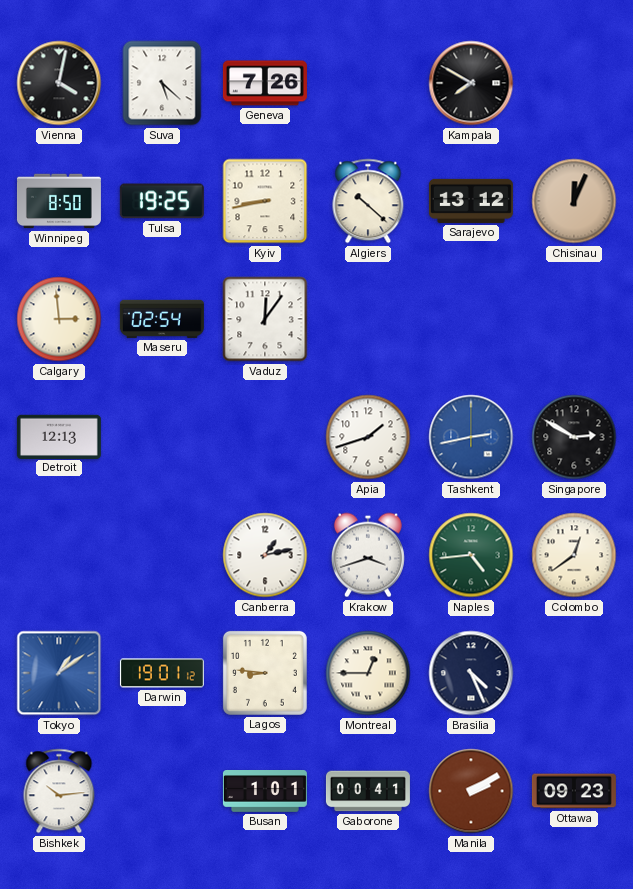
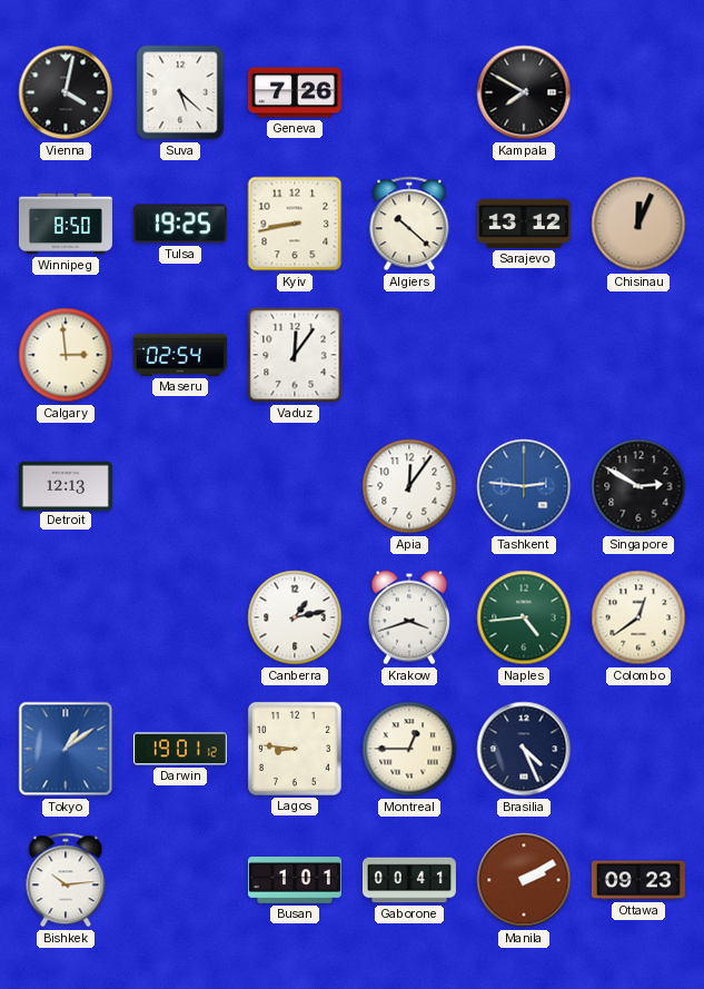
Apia: 1:42 -> 12:06 (409, 486)
Tashkent: 2:43 -> 2:46 (524, 486)
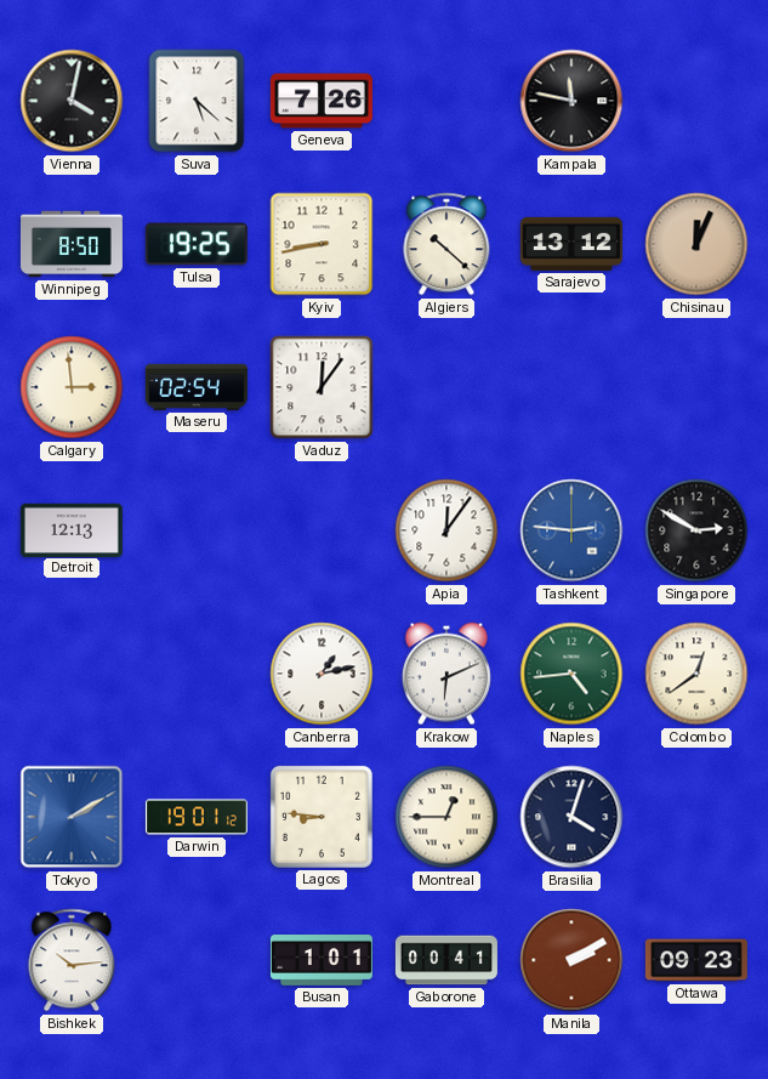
Kampala: 7:50 -> 11:47 (571, 101)
Krakow: 3:42 -> 6:11 (446, 674)
Tokyo: 1:09 -> 2:10 (72, 817)
Brasilia: 4:26 -> 4:03 (571, 817)
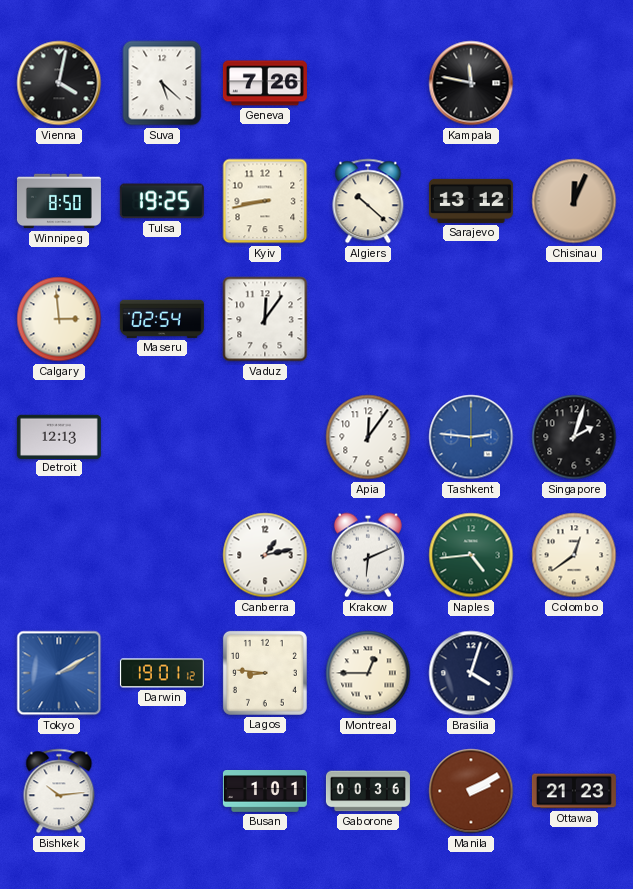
Singapore: 2:50 -> 2:03 (574, 437)
Gaborone: 00:41 -> 00:36 (368, 791)
Ottawa: 09:23 -> 21:23 (574, 791)
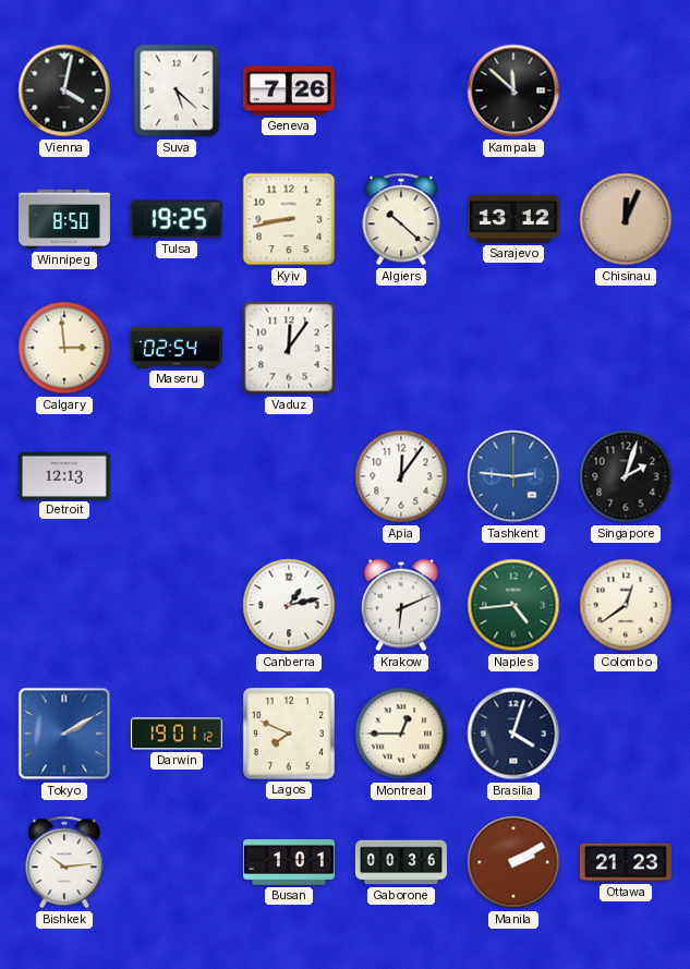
Kampala: 11:47 -> 11:52 (513, 90)
Lagos: 8:46 -> 7:49 (289, 734)
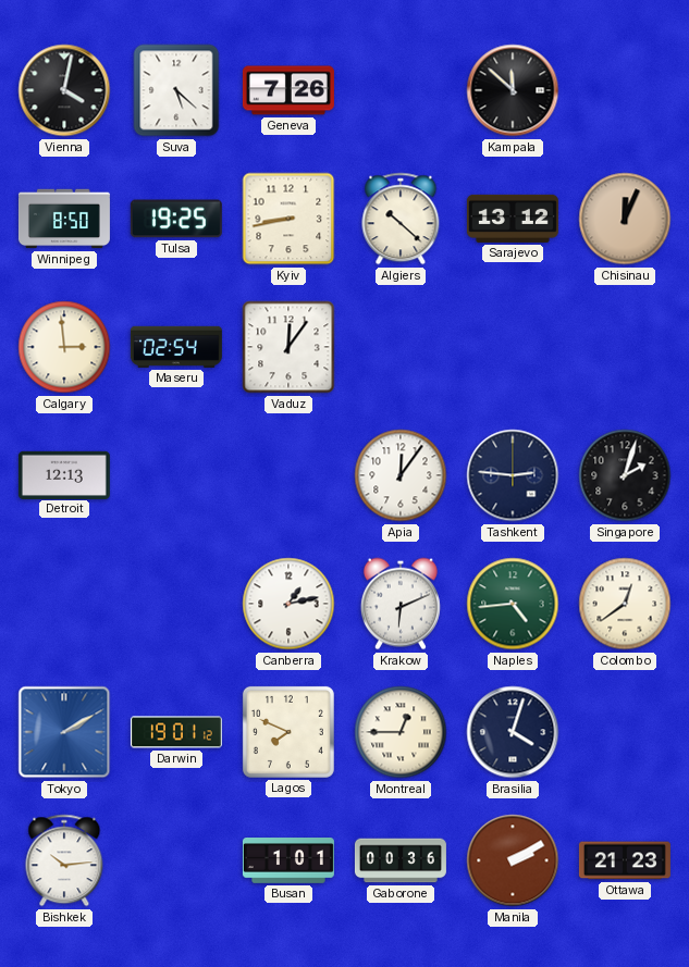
Tashkent dial: blue -> navy (513, 475)
